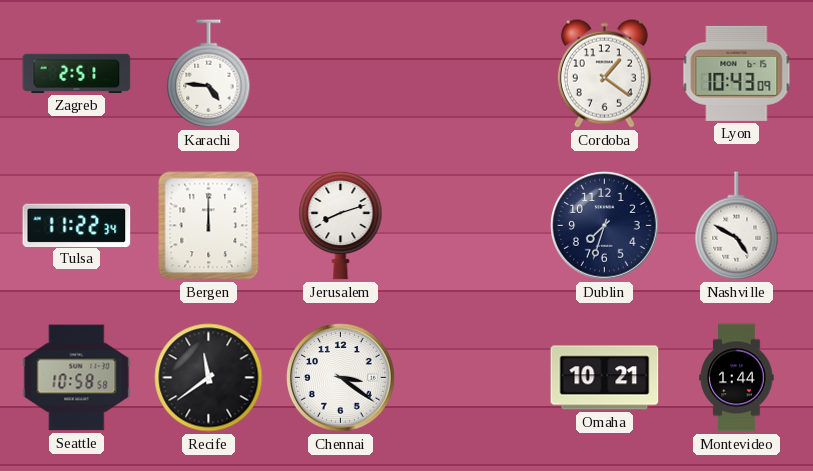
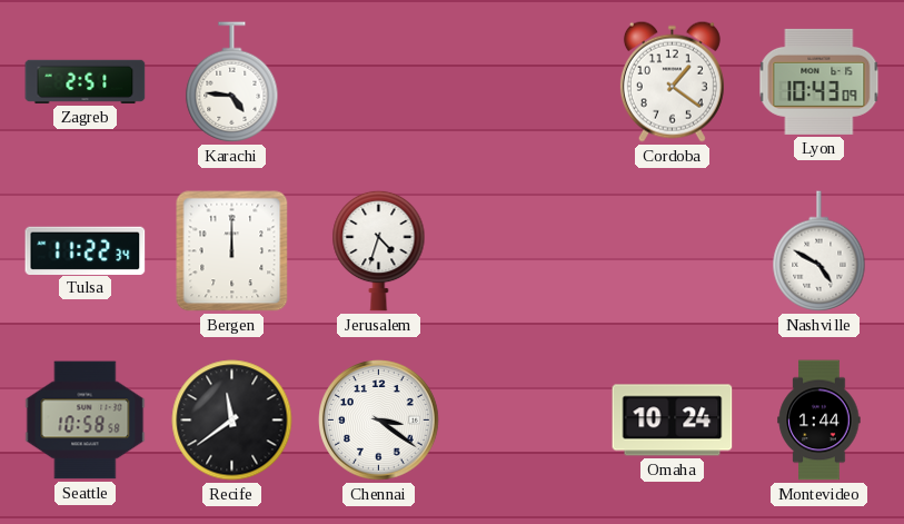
Jerusalem: 8:12 -> 4:33 (379, 250)
Dublin: 7:33 -> none (605, 226)
Omaha: 10:21 -> 10:24 (673, 421)
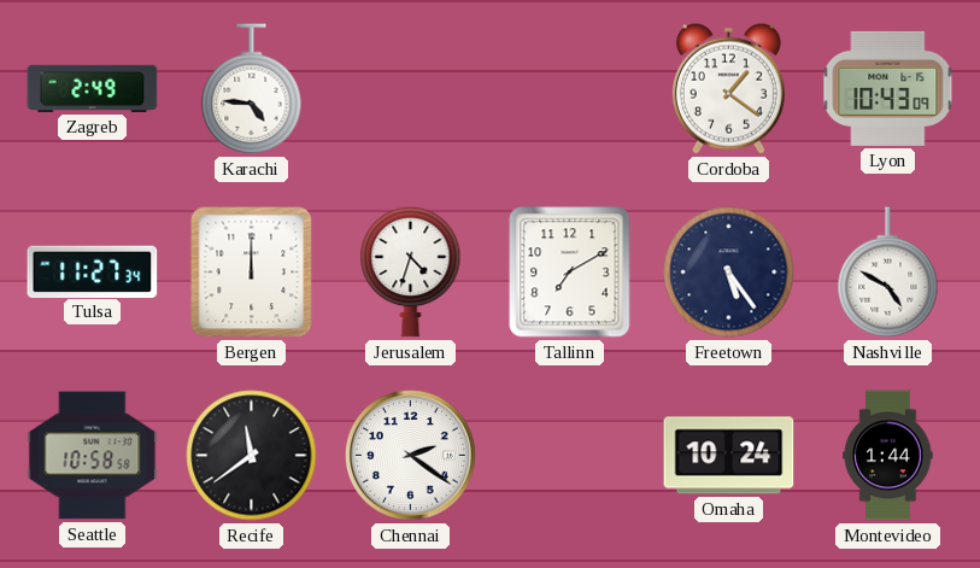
Zagreb: 2:51 -> 2:49 (93, 88)
Tulsa: 11:22 -> 11:27 (93, 271)
Tallinn: none -> 7:10 (570, 273)
Freetown: none -> 5:24 (729, 273)
Chennai: 3:21 -> 2:21 (411, 456)
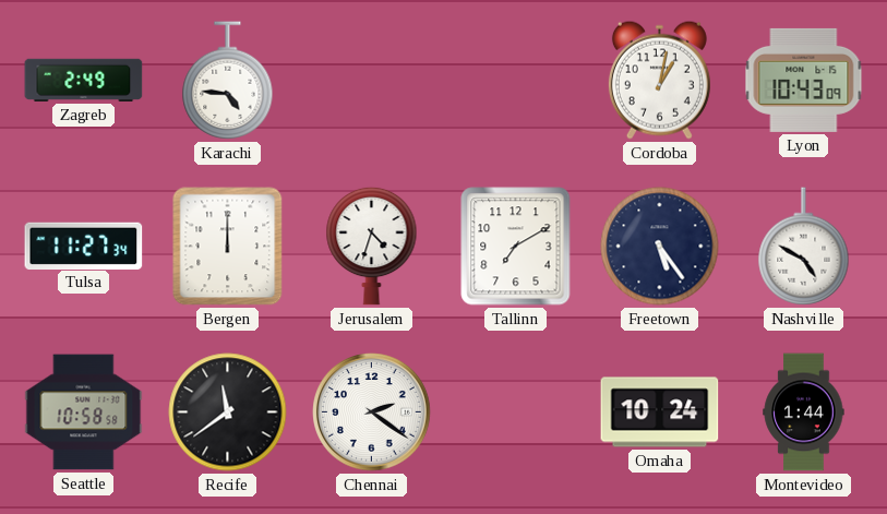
Cordoba: 1:21 -> 1:02 (659, 80)
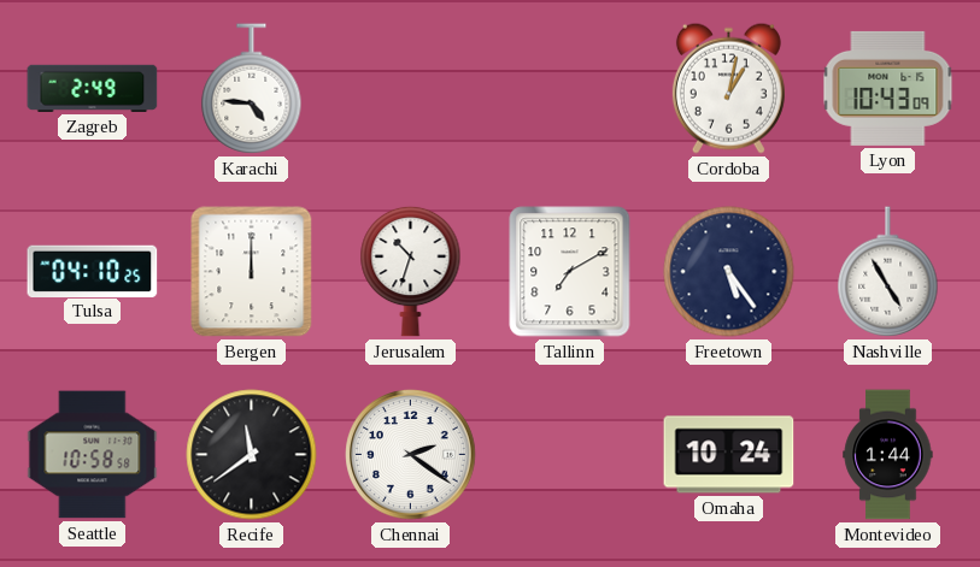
Tulsa: 11:27 -> 04:10 (93, 271)
Jerusalem: 4:33 -> 10:33 (411, 271)
Nashville: 4:50 -> 4:55 (888, 272)
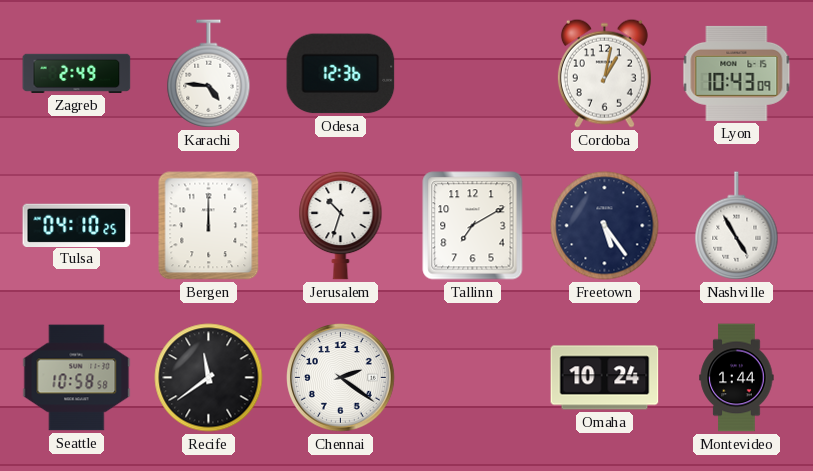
Odesa: none -> 12:36 (341, 74)
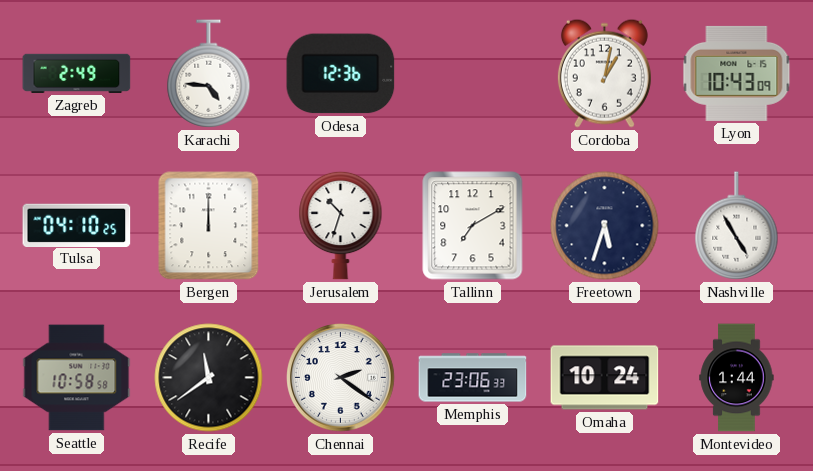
Freetown: 5:24 -> 5:33 (605, 226)
Memphis: none -> 23:06 (473, 378)
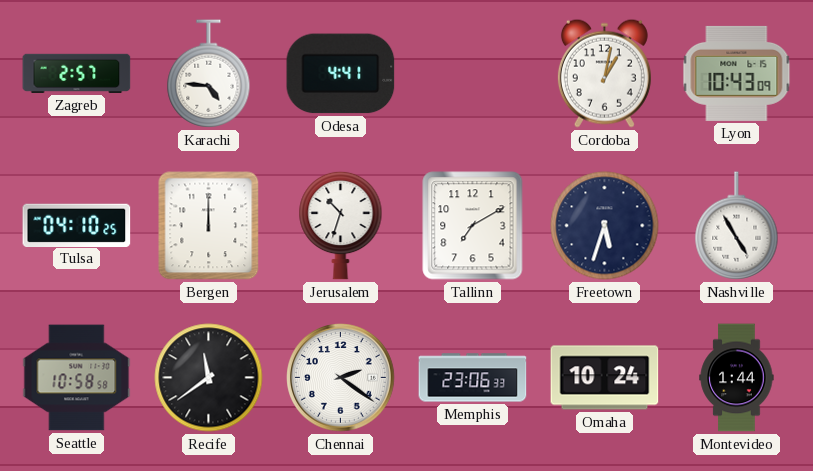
Zagreb: 2:49 -> 2:57 (77, 73)
Odesa: 12:36 -> 4:41 (341, 74)
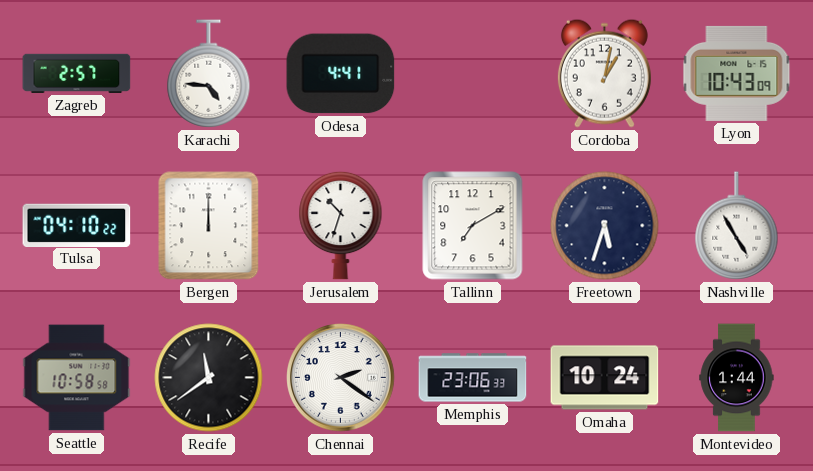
Tulsa: 04:10:25 -> 04:10:22 (77, 225)
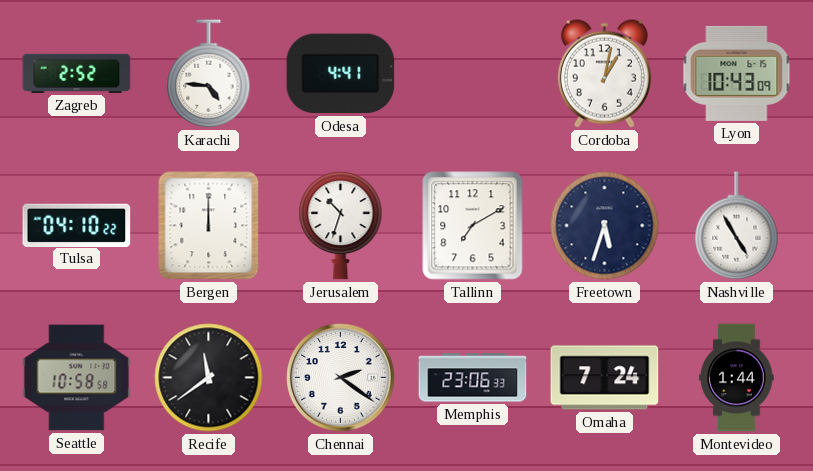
Zagreb: 2:57 -> 2:52 (77, 73)
Omaha: 10:24 -> 7:24 (605, 378)
